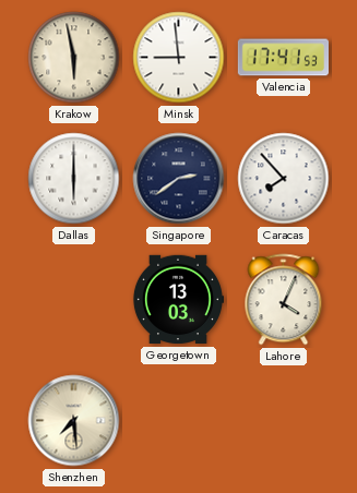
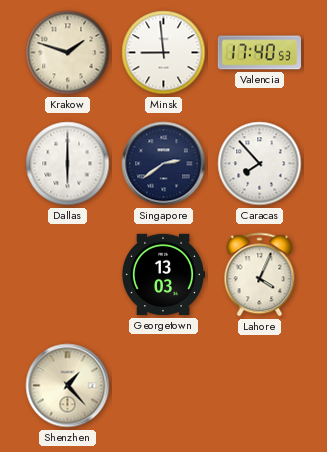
Krakow: 5:58 -> 1:48 (68, 53)
Valencia: 17:41 -> 17:40 (259, 53)
Shenzhen: 7:29 -> 1:23 (68, 386)
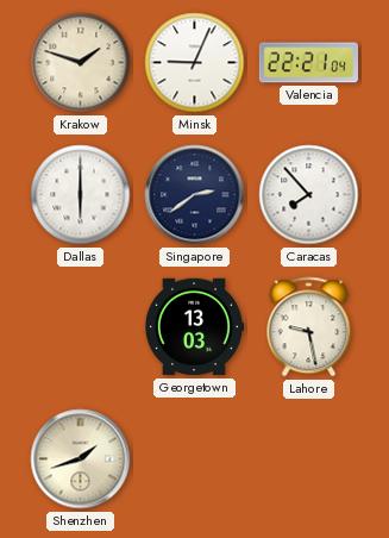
Minsk: 8:59 -> 9:04 (195, 63)
Valencia: 17:40 -> 22:21 (308, 63)
Lahore: 4:04 -> 9:28 (309, 327)
Shenzhen: 1:23 -> 1:42 (81, 459)
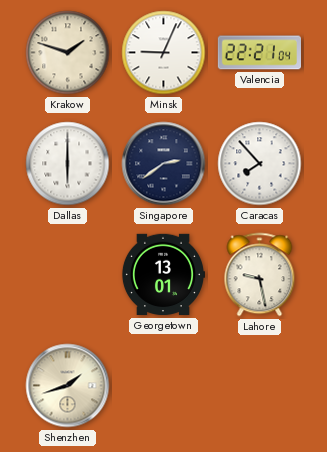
Georgetown: 13:03 -> 13:01 (162, 275)
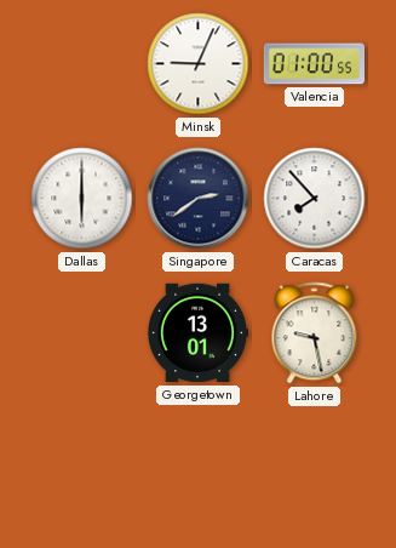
Krakow: 1:48 -> none (68, 53)
Valencia: 22:21 -> 01:00 (314, 64)
Shenzhen: 1:42 -> none (68, 386)
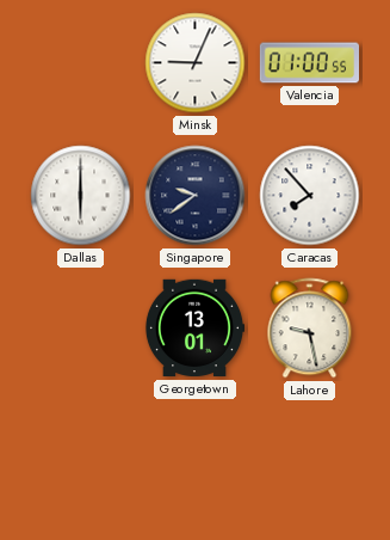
Singapore: 2:39 -> 9:39 (196, 196)
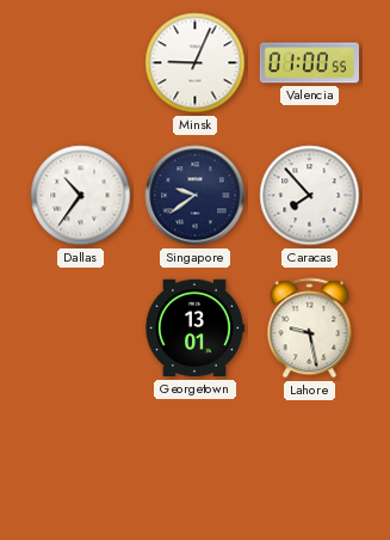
Dallas: 6:00 -> 10:36 (81, 196)
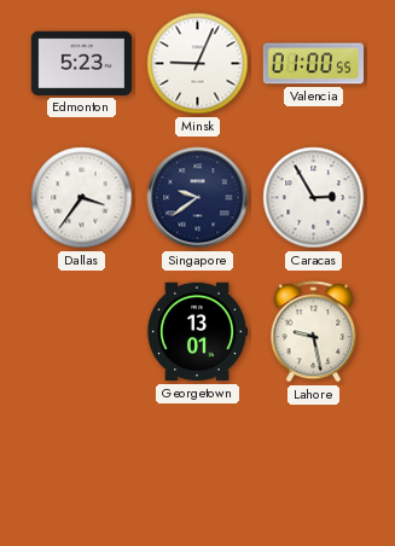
Edmonton: none -> 5:23 (81, 63)
Dallas: 10:36 -> 3:36 (82, 198)
Caracas: 7:53 -> 2:55 (314, 198)
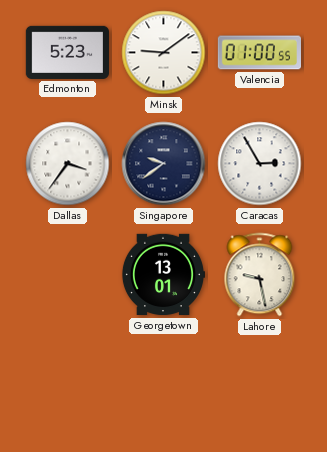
Minsk: 9:04 -> 9:09 (164, 53)
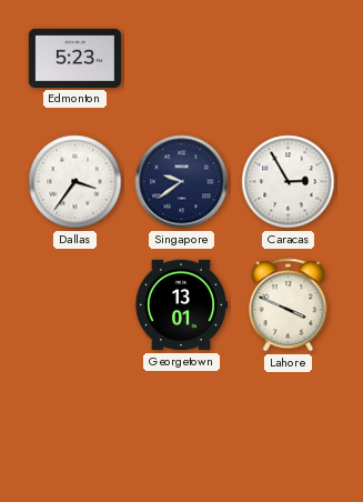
Minsk: 9:09 -> none (164, 53)
Valencia: 01:00 -> none (259, 53)
Lahore: 9:28 -> 3:49 (289, 305)
